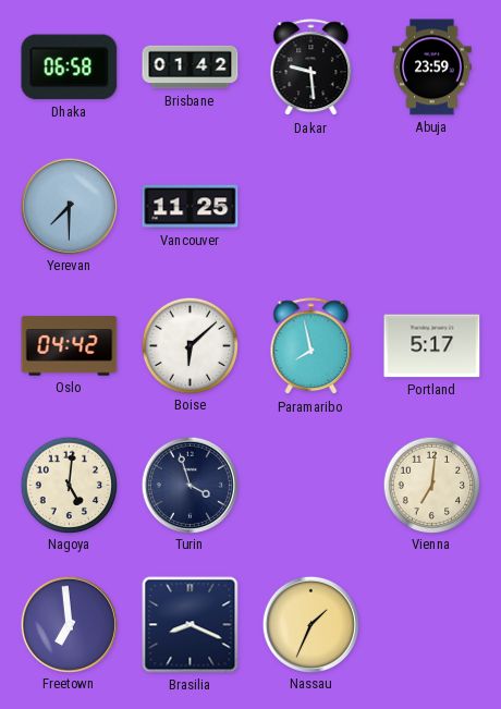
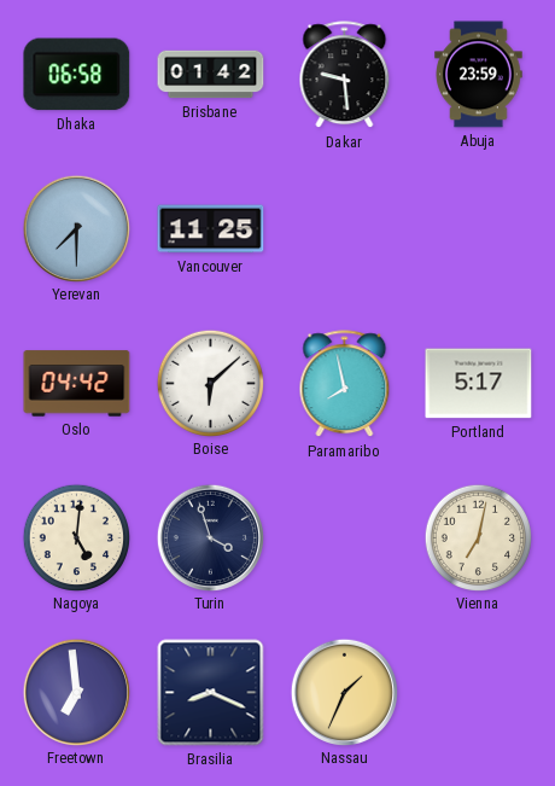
Vienna: 7:01 -> 7:02 (478, 537)
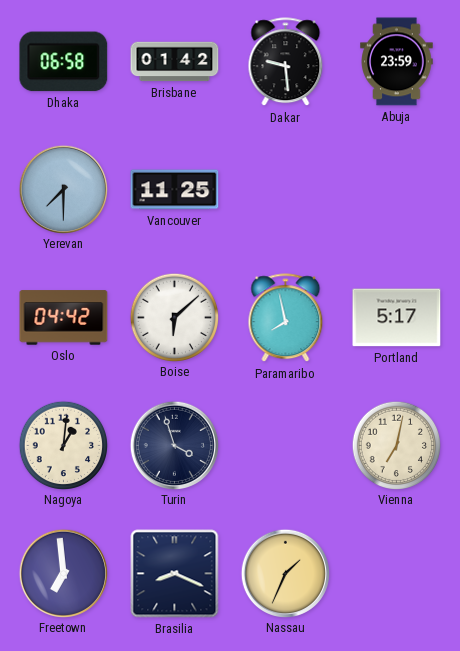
Nagoya: 5:01 -> 1:01 (63, 445)
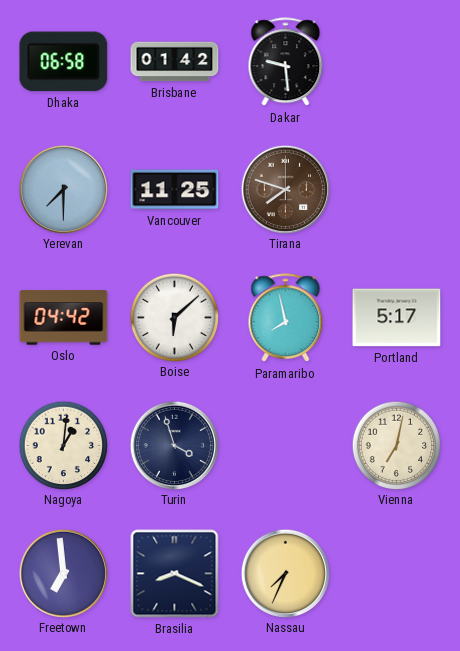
Abuja: 23:59 -> none (397, 62)
Tirana: none -> 7:48 (285, 189)
Nassau: 1:34 -> 7:34 (285, 573)
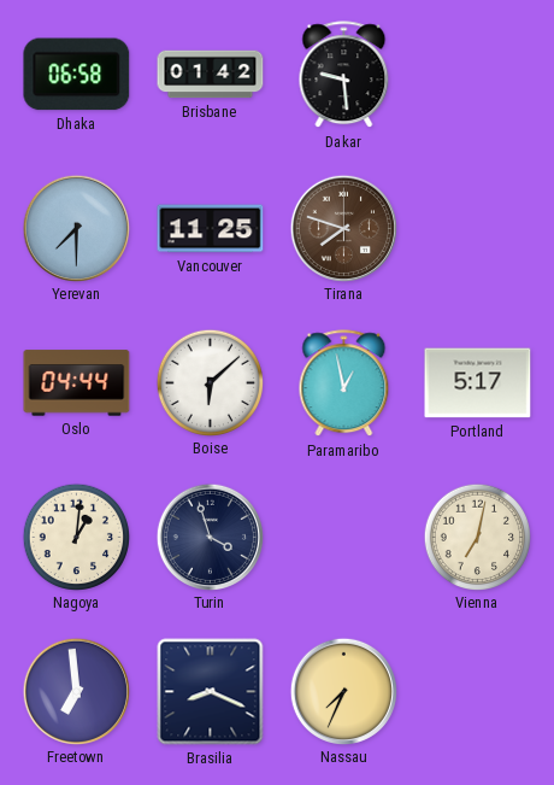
Oslo: 04:42 -> 04:44 (77, 383)
Paramaribo: 7:58 -> 12:58 (344, 383)
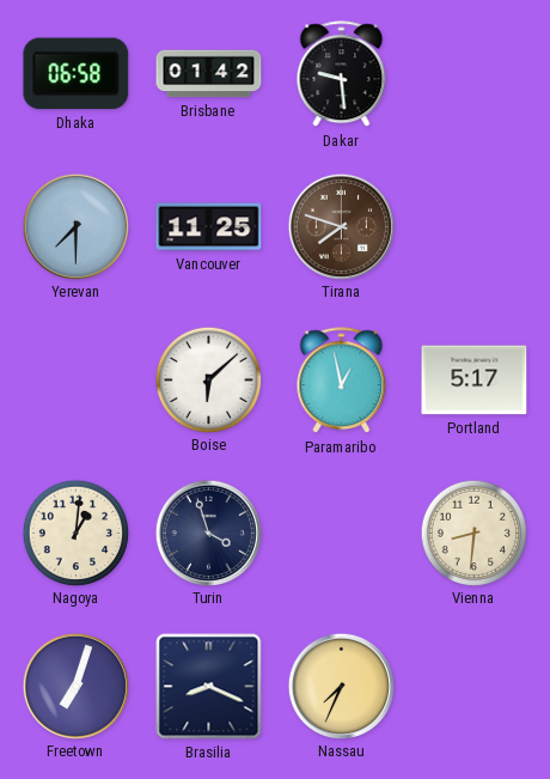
Oslo: 04:44 -> none (77, 383)
Vienna: 7:02 -> 8:31 (473, 532)
Freetown: 6:59 -> 7:03 (75, 686)
